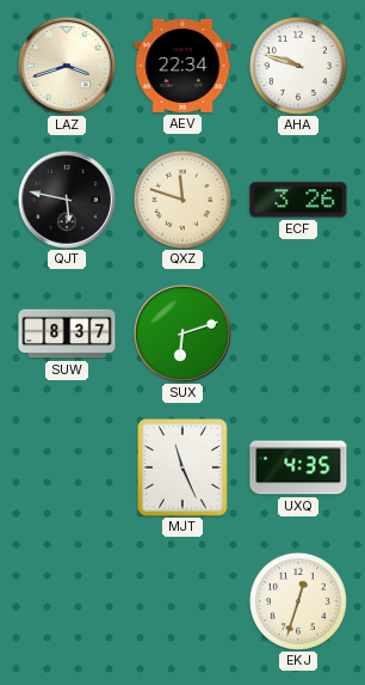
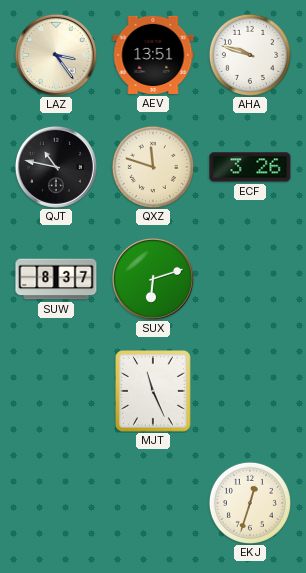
LAZ: 3:42 -> 3:24 (56, 55)
AEV: 22:34 -> 13:51 (153, 55)
QJT: 5:47 -> 10:47 (56, 167)
UXQ: 4:35 -> none (298, 467)
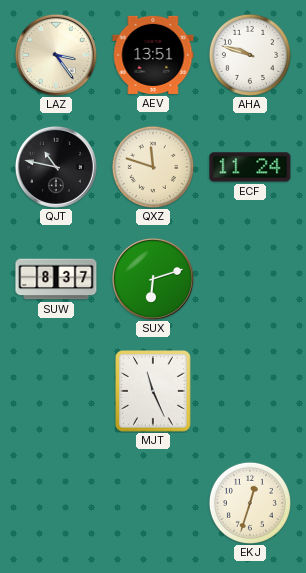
ECF: 3:26 -> 11:24 (250, 167)
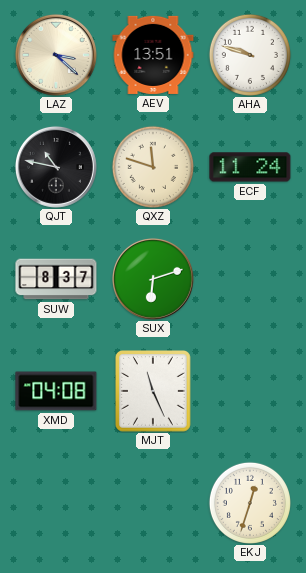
LAZ: 3:24 -> 3:22 (56, 55)
XMD: none -> 04:08 (56, 391)
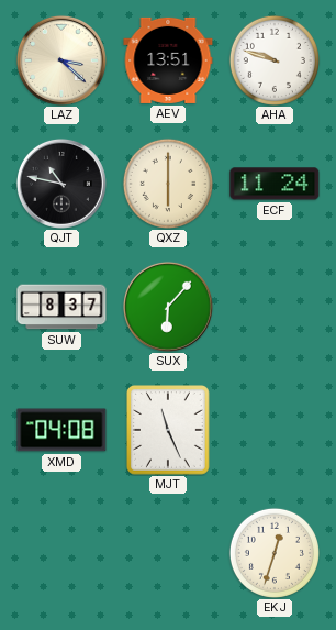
QXZ: 11:48 -> 6:00 (168, 184)
SUX: 6:12 -> 6:07 (168, 307)
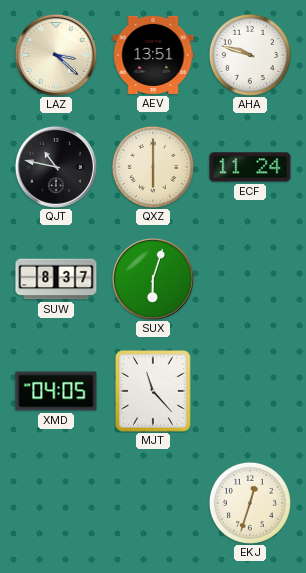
SUX: 6:07 -> 6:03 (153, 279)
XMD: 04:08 -> 04:05 (56, 391)
MJT: 11:26 -> 11:23 (154, 392)
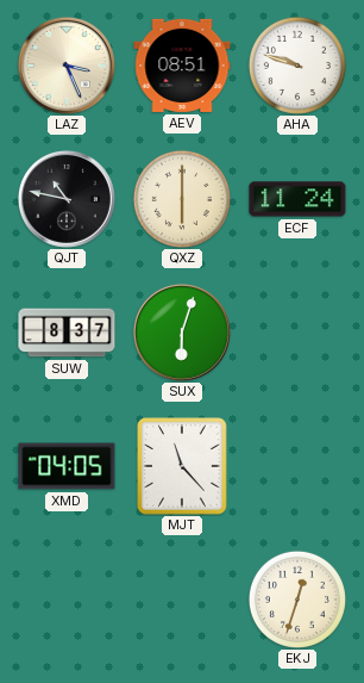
LAZ: 3:22 -> 3:26 (67, 66)
AEV: 13:51 -> 08:51 (182, 66)
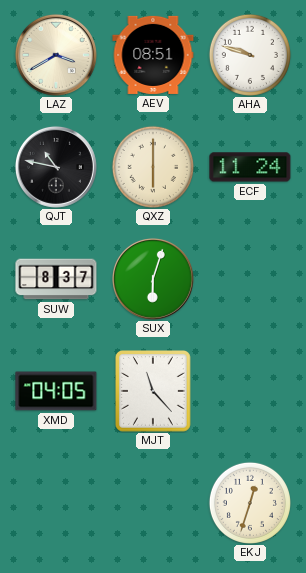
LAZ: 3:26 -> 3:40 (56, 55)
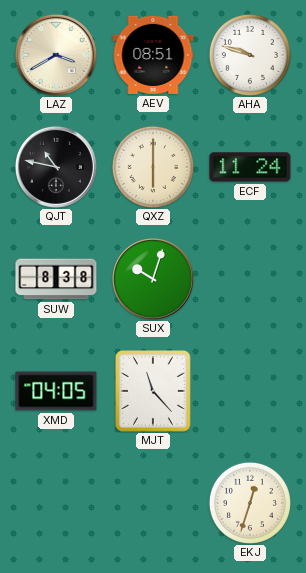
SUW: 8:37 -> 8:38 (56, 279)
SUX: 6:03 -> 10:03 (153, 279)
